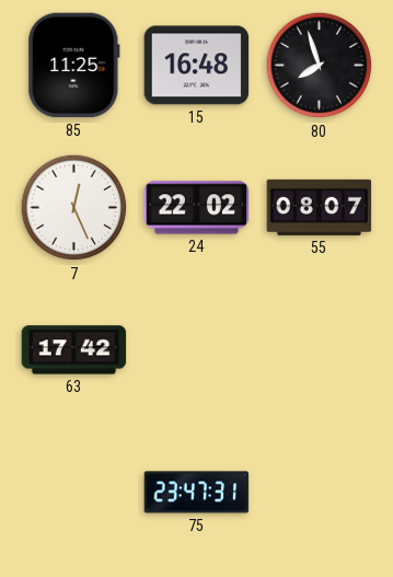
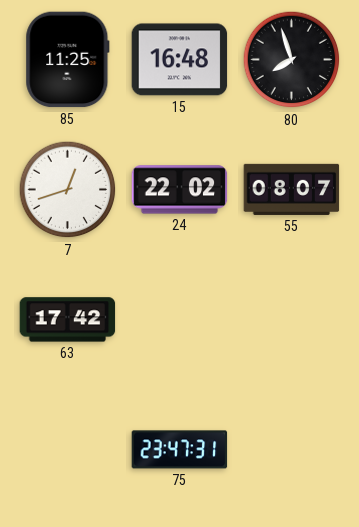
7: 12:26 -> 12:42 (68, 190)
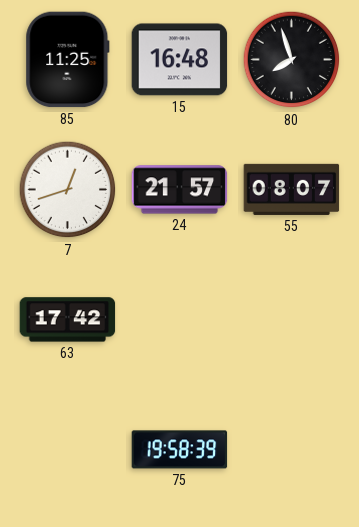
24: 22:02 -> 21:57 (180, 190)
75: 23:47 -> 19:58 (180, 450)
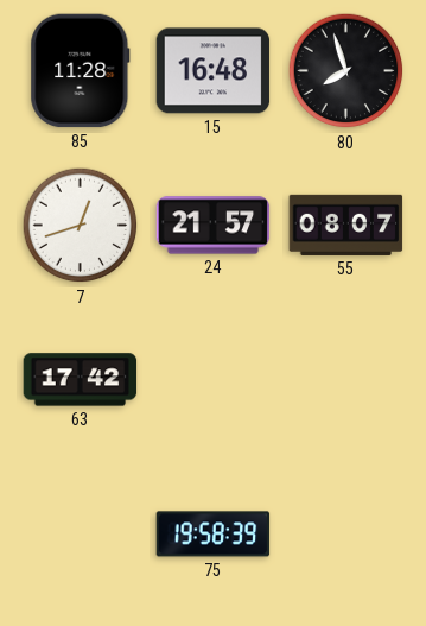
85: 11:25 -> 11:28 (81, 71)
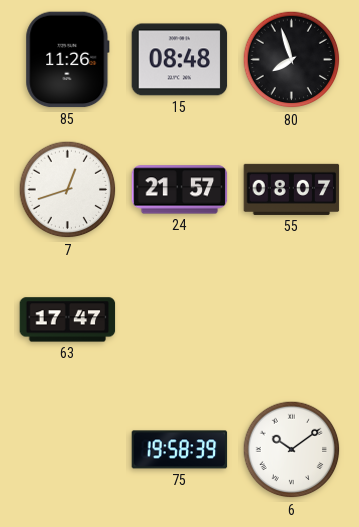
85: 11:28 -> 11:26 (68, 60)
15: 16:48 -> 08:48 (180, 60)
63: 17:42 -> 17:47 (68, 320)
6: none -> 10:09 (292, 450)
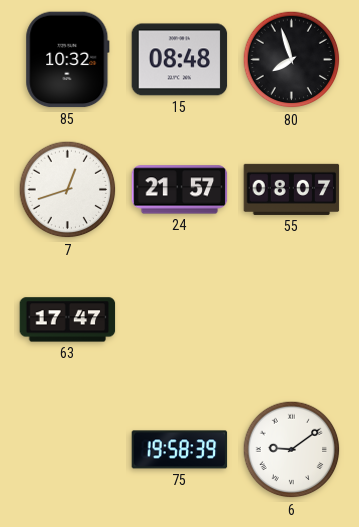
85: 11:26 -> 10:32 (68, 60)
6: 10:09 -> 9:09 (292, 450)
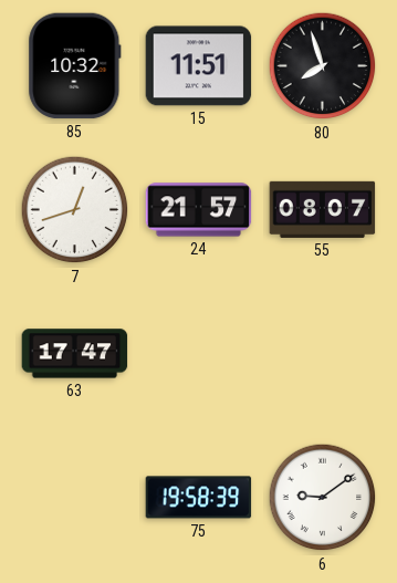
15: 08:48 -> 11:51 (199, 66)
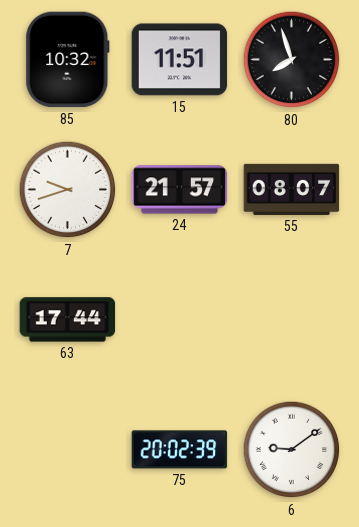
7: 12:42 -> 9:42 (68, 190)
63: 17:47 -> 17:44 (68, 320)
75: 19:58 -> 20:02 (180, 450)
